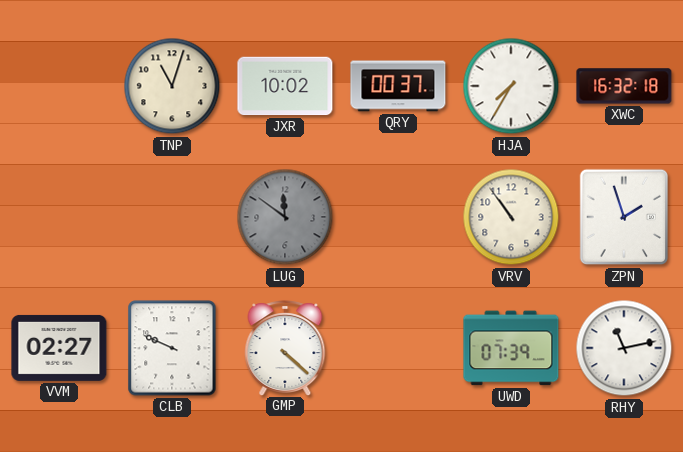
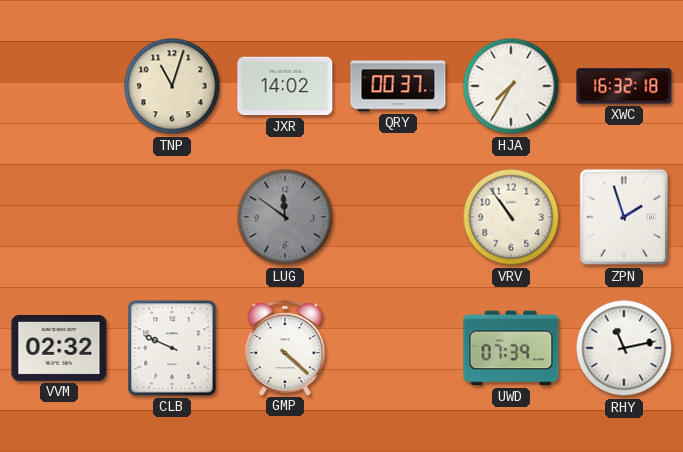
JXR: 10:02 -> 14:02 (285, 86)
VVM: 02:27 -> 02:32 (59, 348)
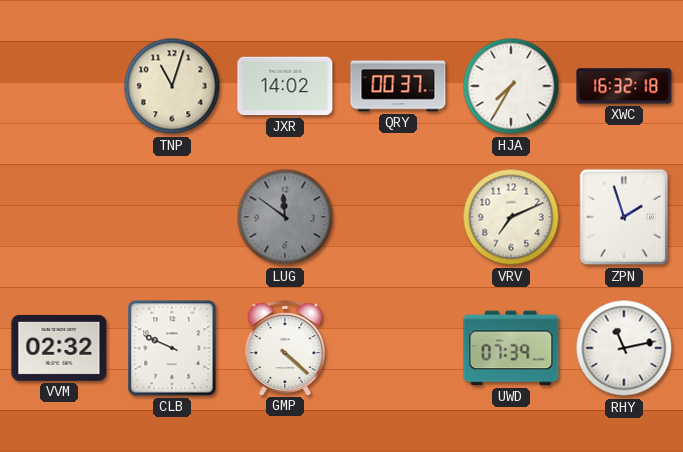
VRV: 10:54 -> 7:11 (511, 217)
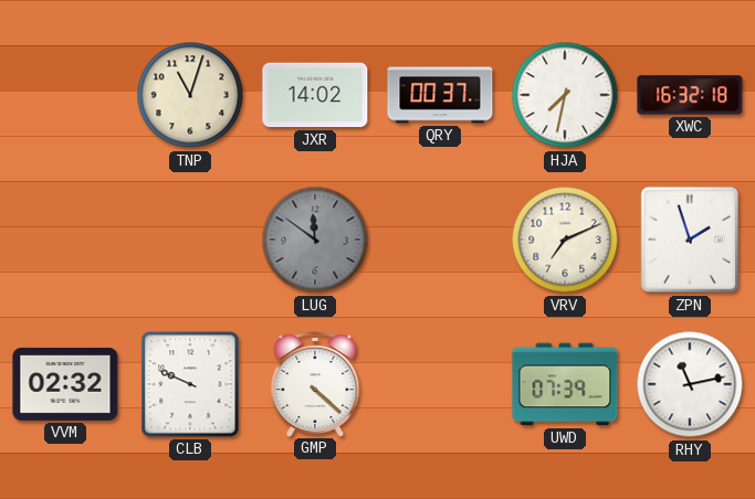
HJA: 7:35 -> 7:32 (565, 95)
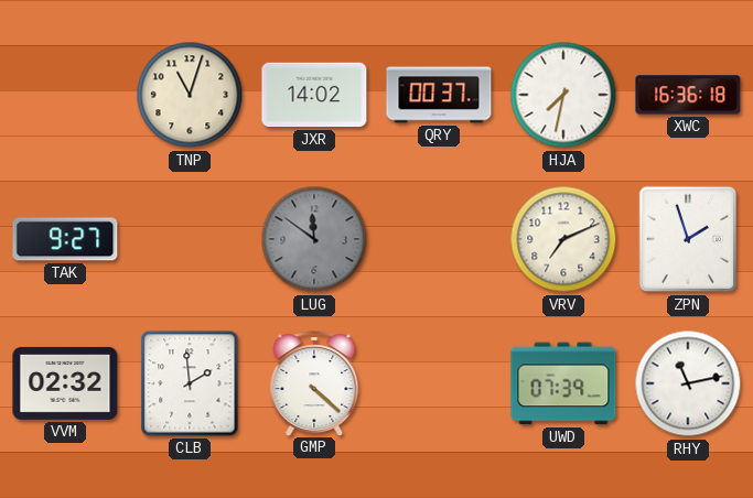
XWC: 16:32 -> 16:36 (688, 95)
TAK: none -> 9:27 (65, 239)
CLB: 9:49 -> 1:59 (190, 383)
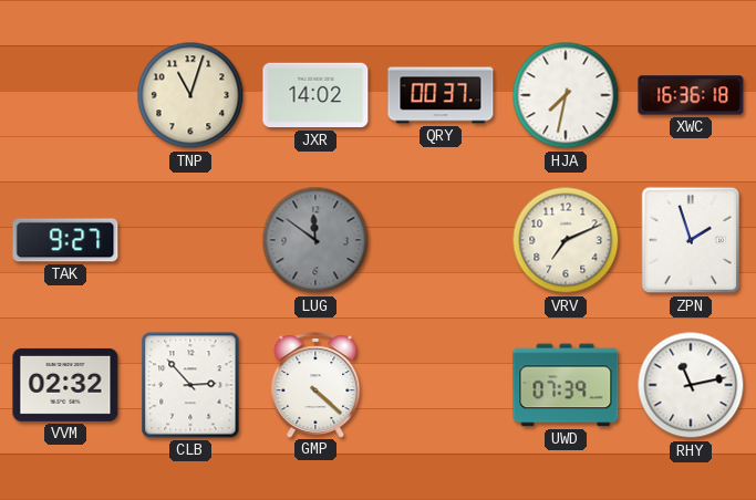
CLB: 1:59 -> 2:53 (190, 385)
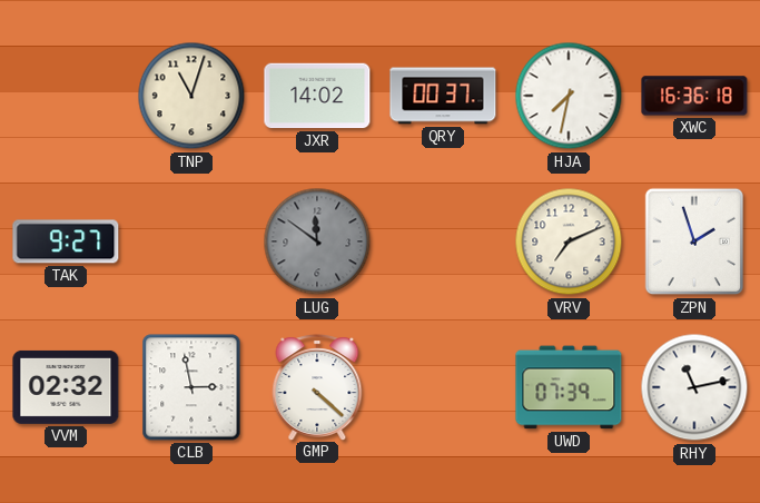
CLB: 2:53 -> 2:58 (191, 387)
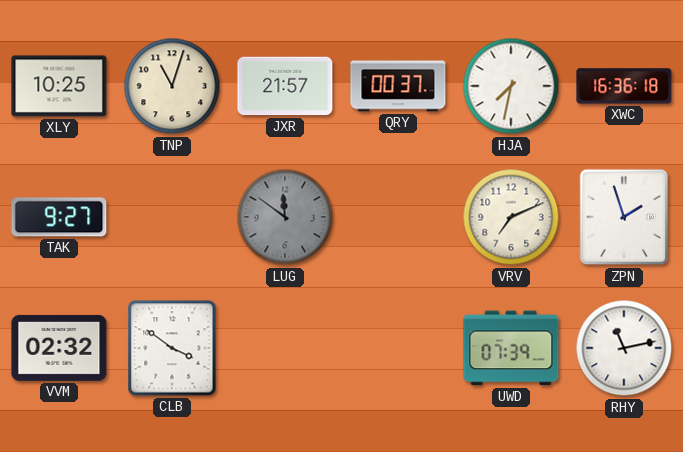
XLY: none -> 10:25 (59, 86)
JXR: 14:02 -> 21:57 (285, 86)
CLB: 2:58 -> 3:51 (172, 348)
GMP: 4:22 -> none (317, 387)
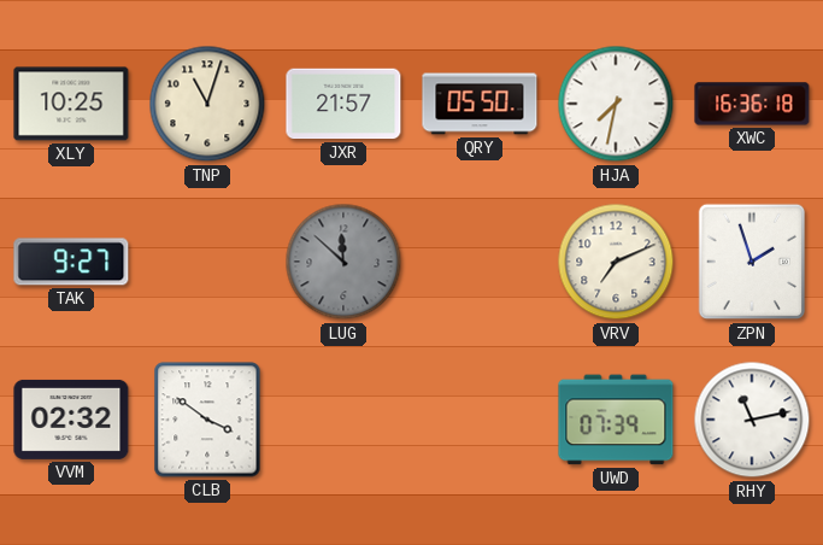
QRY: 00:37 -> 05:50 (480, 104)
LUG: 11:51 -> 11:52 (343, 262)
